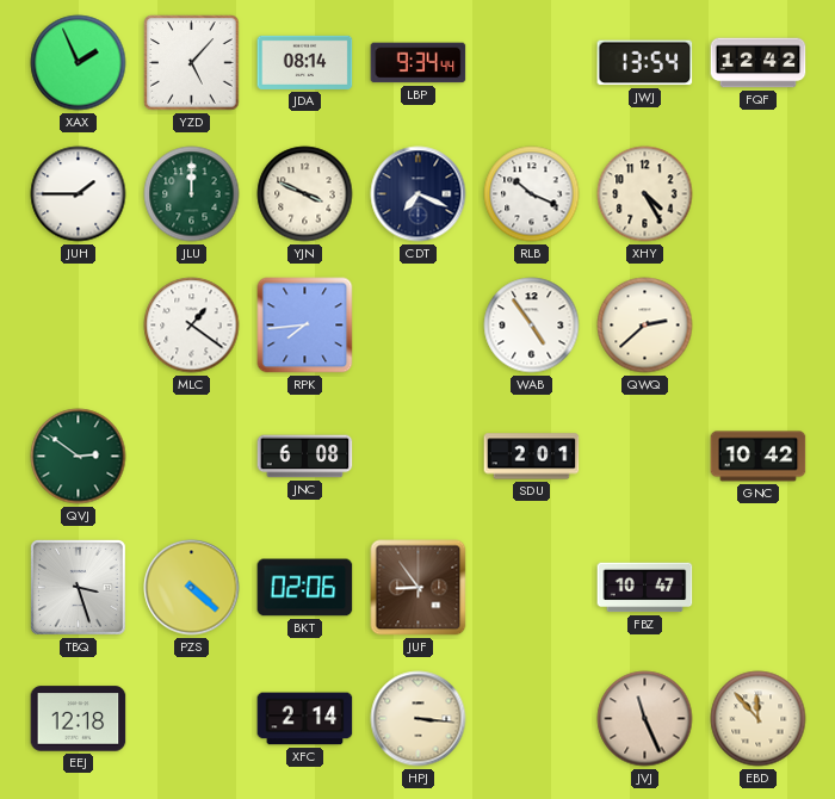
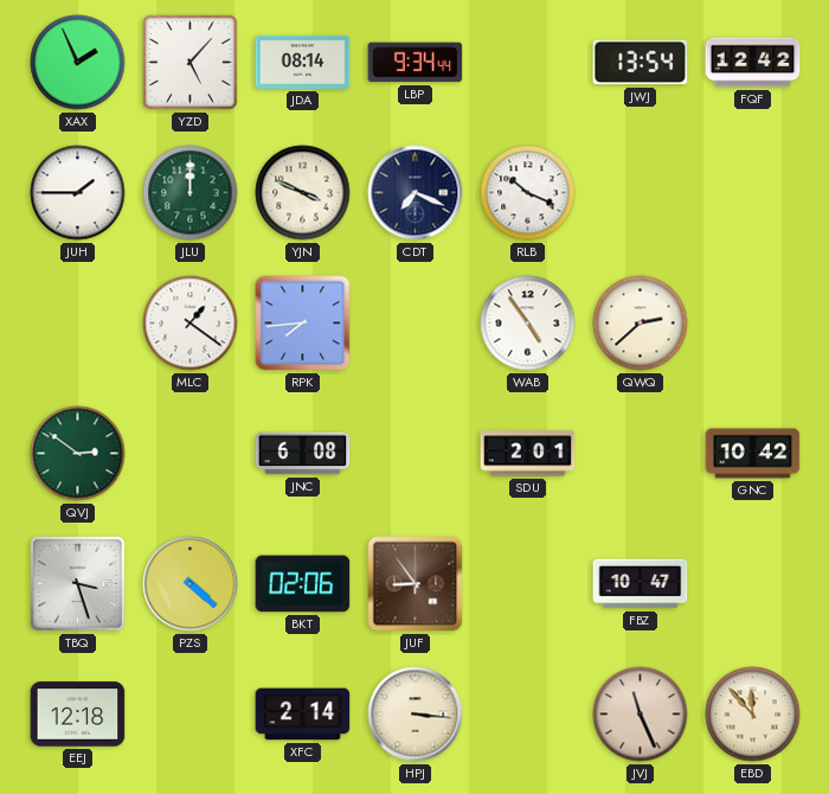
XHY: 4:25 -> none (645, 194)
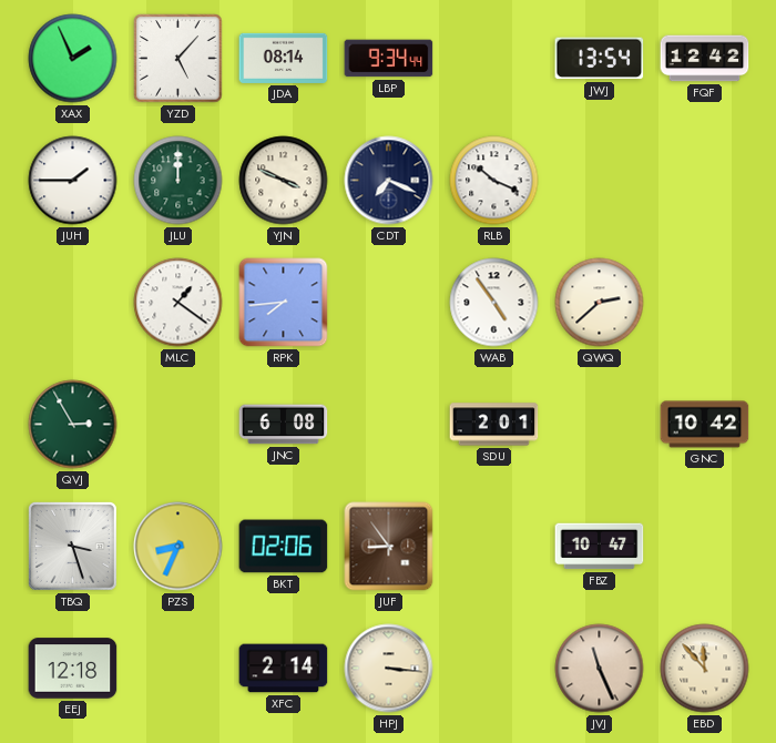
QVJ: 2:51 -> 2:55 (73, 425)
PZS: 4:22 -> 8:34 (178, 547)
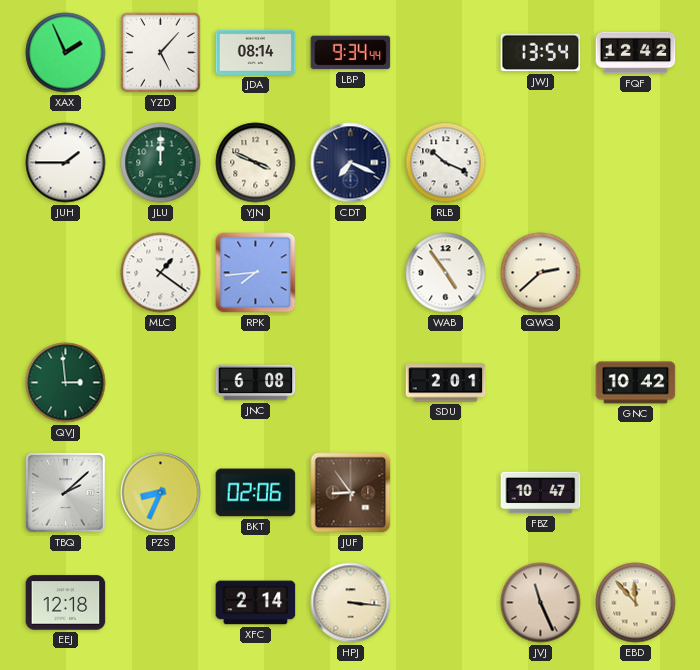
QVJ: 2:55 -> 2:59 (66, 383)
TBQ: 3:27 -> 2:08 (65, 492)
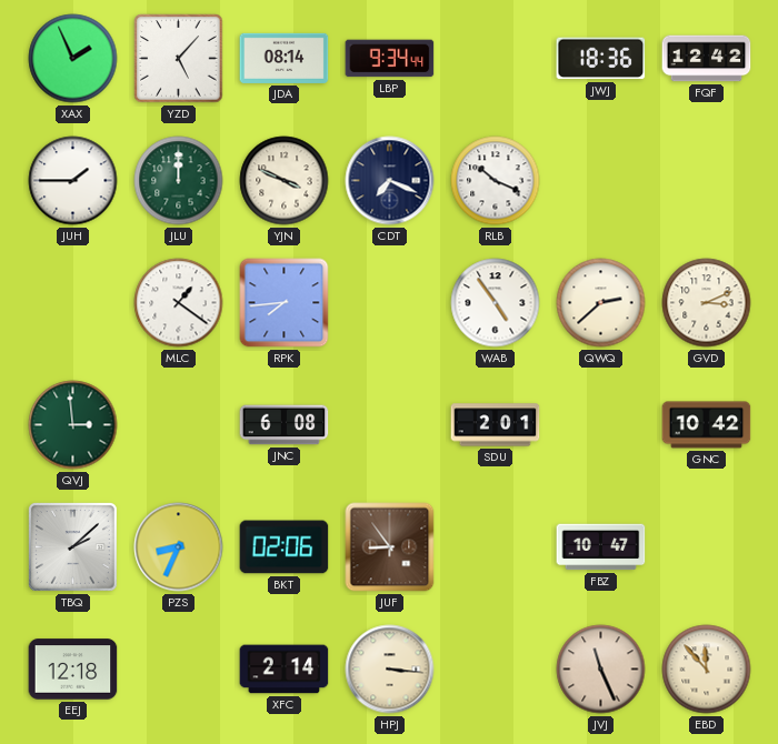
JWJ: 13:54 -> 18:36 (601, 59)
GVD: none -> 3:11 (707, 303)
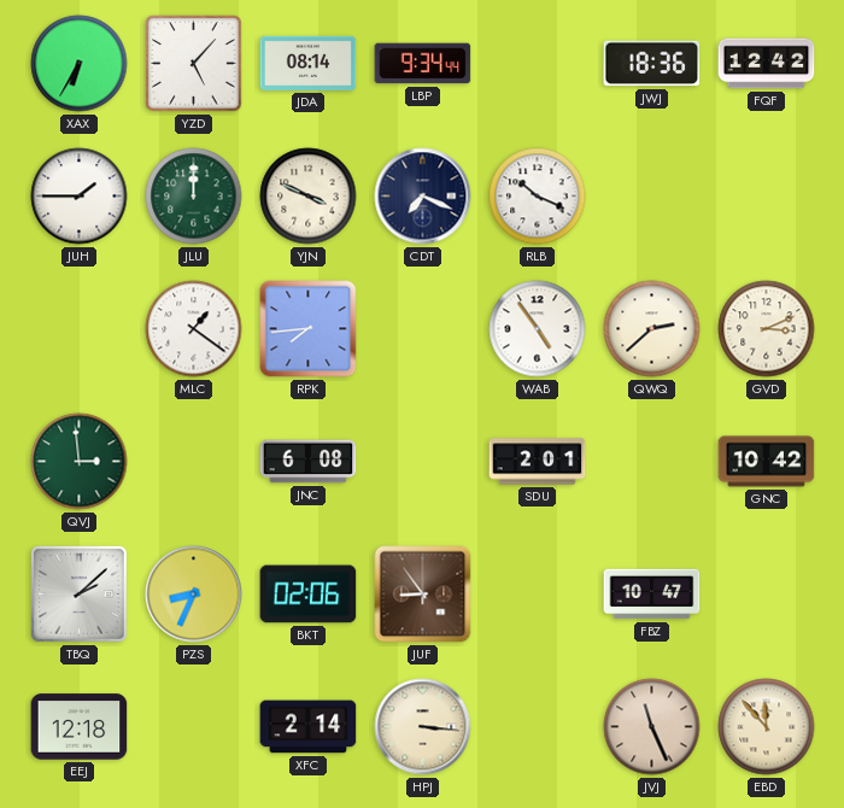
XAX: 1:56 -> 6:35 (80, 64)
